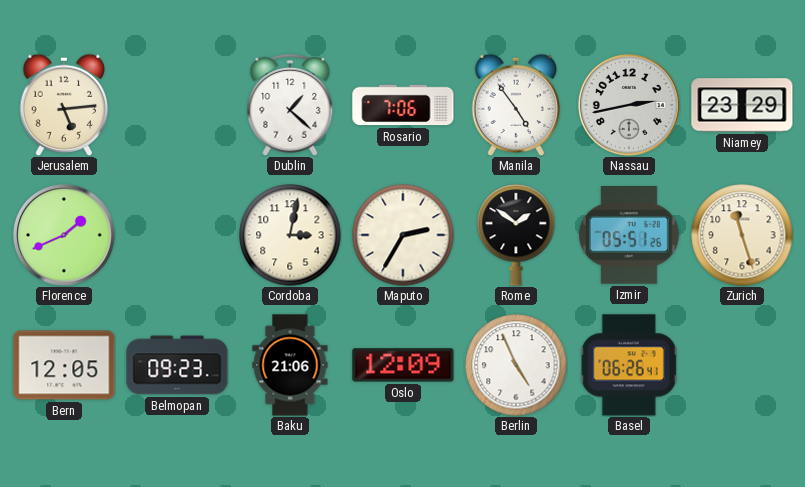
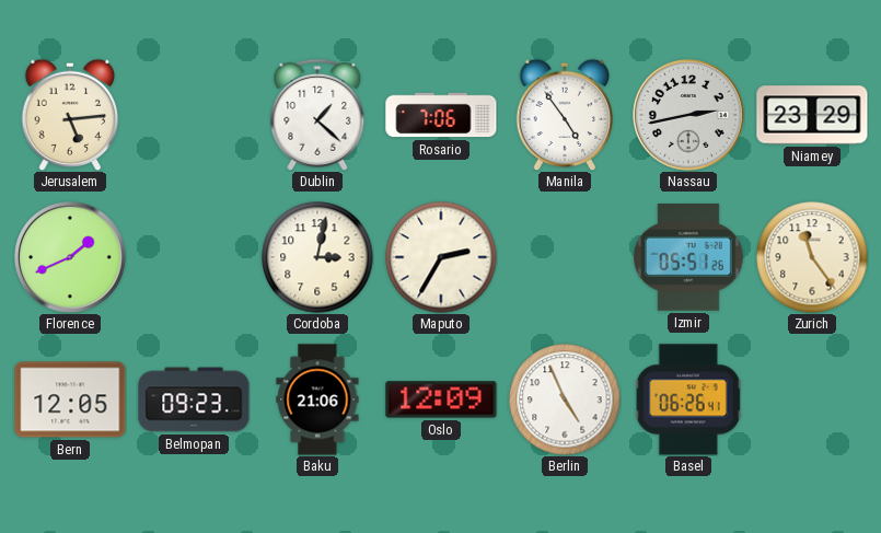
Rome: 1:51 -> none (516, 235)
Zurich: 11:27 -> 11:24 (812, 257)
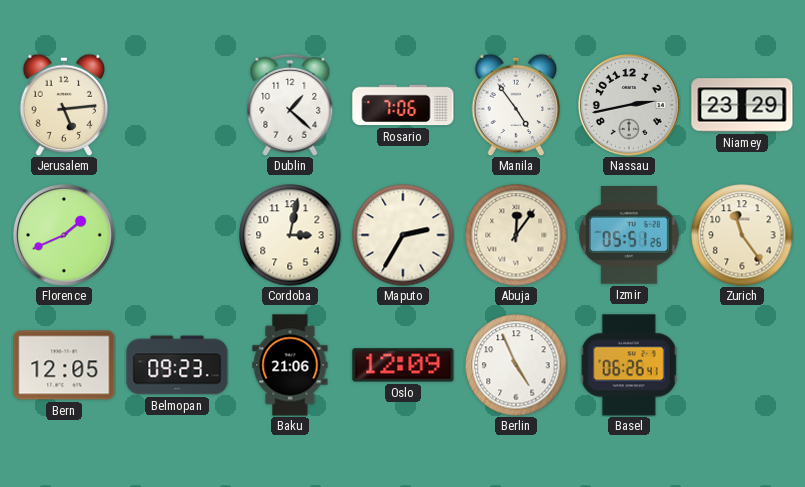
Abuja: none -> 12:06 (516, 235)
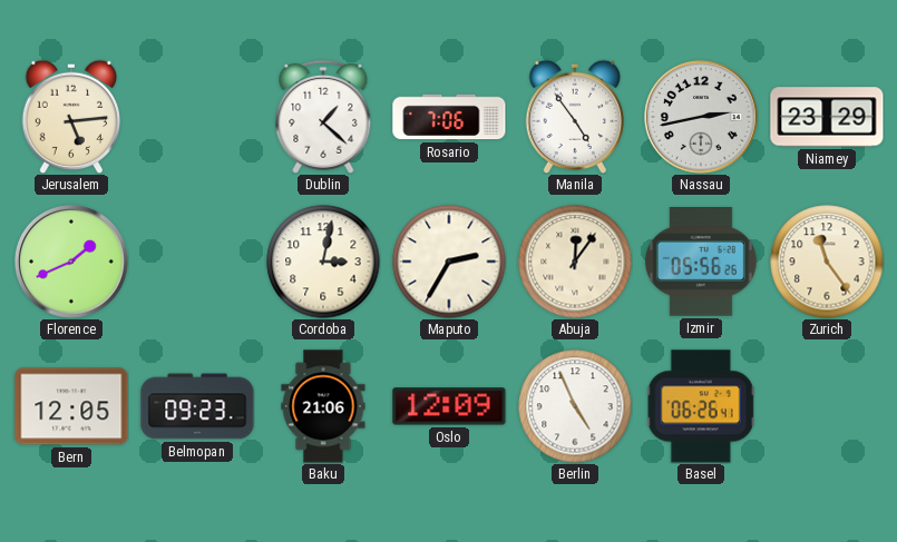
Izmir: 05:51 -> 05:56 (701, 263)
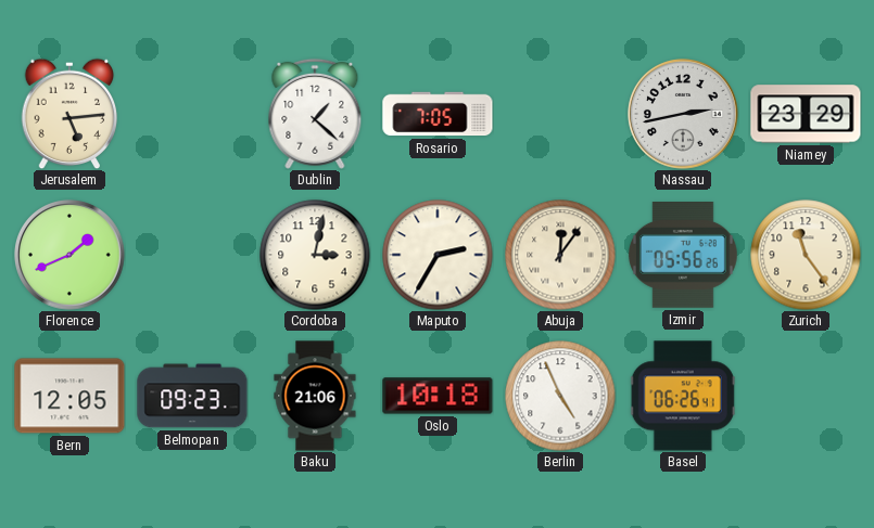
Rosario: 7:06 -> 7:05 (438, 114)
Manila: 4:54 -> none (575, 117)
Oslo: 12:09 -> 10:18 (438, 396)
